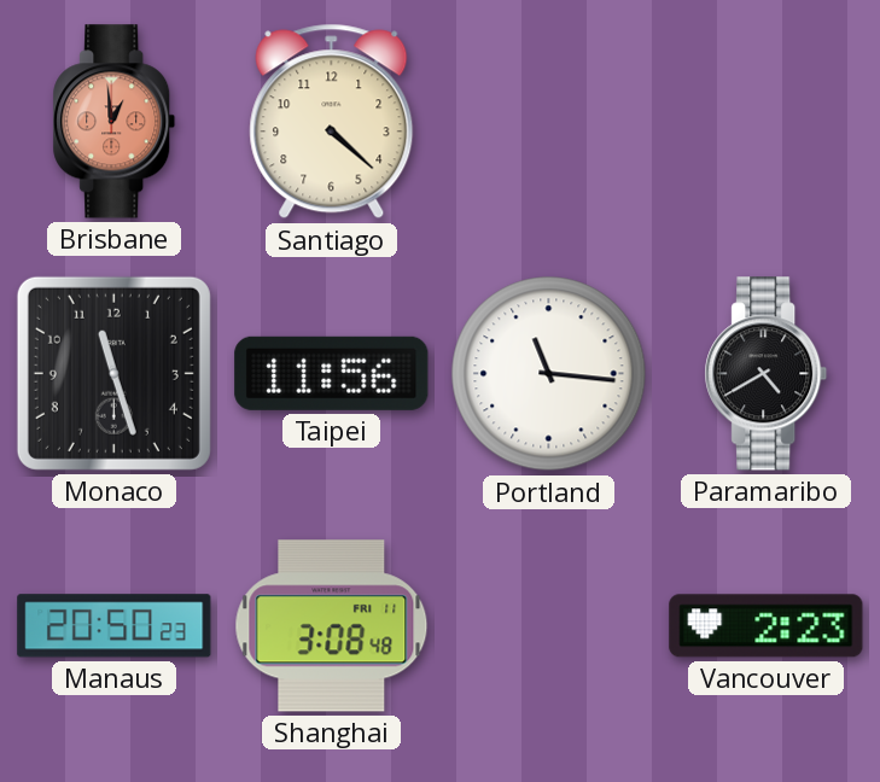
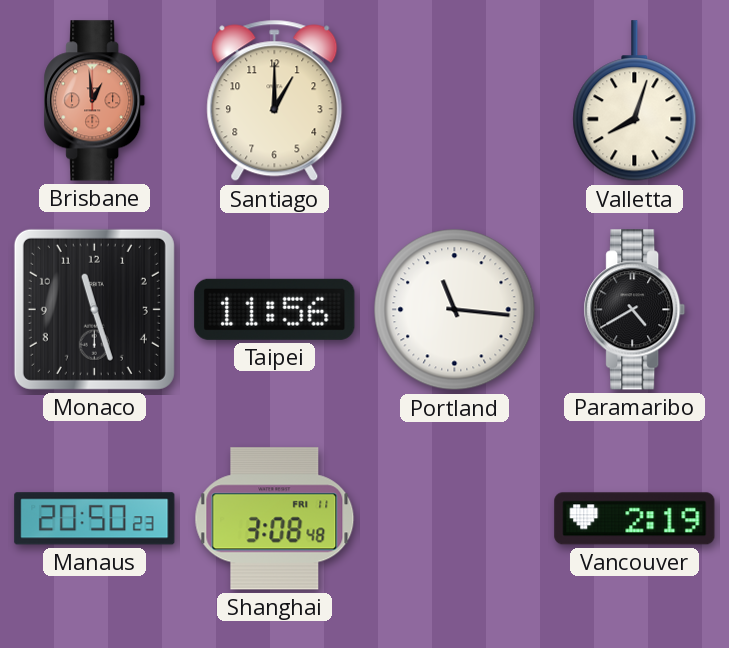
Santiago: 4:22 -> 1:00 (275, 101)
Valletta: none -> 8:03 (635, 101)
Vancouver: 2:23 -> 2:19 (635, 519)
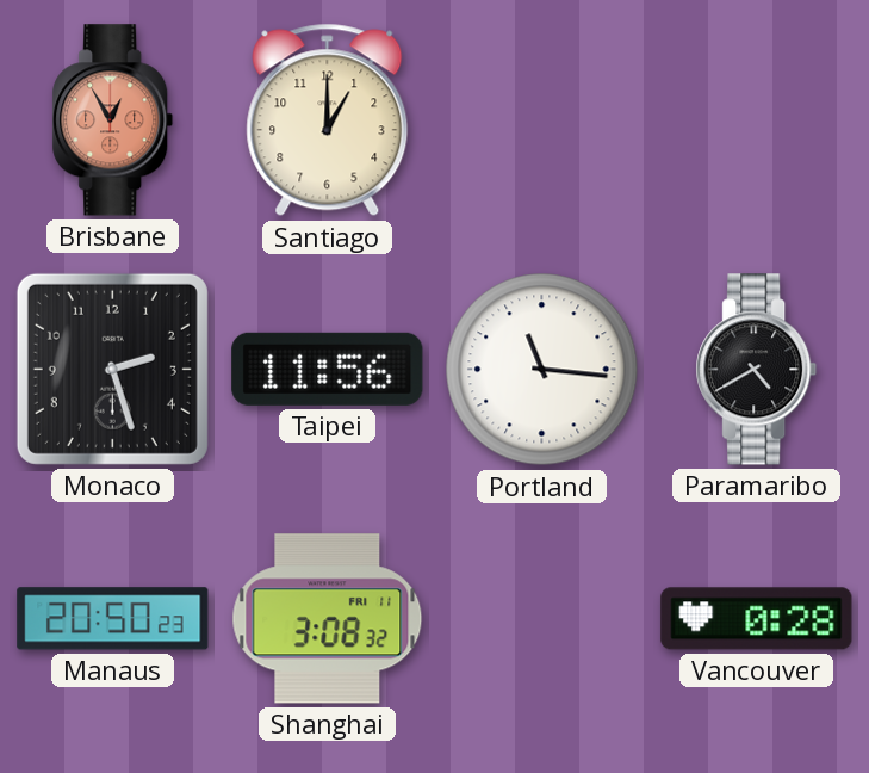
Brisbane: 12:59 -> 12:55 (113, 120)
Valletta: 8:03 -> none (635, 101)
Monaco: 11:27 -> 2:27 (112, 369)
Shanghai: 3:08:48 -> 3:08:32 (328, 619)
Vancouver: 2:19 -> 0:28 (757, 619)
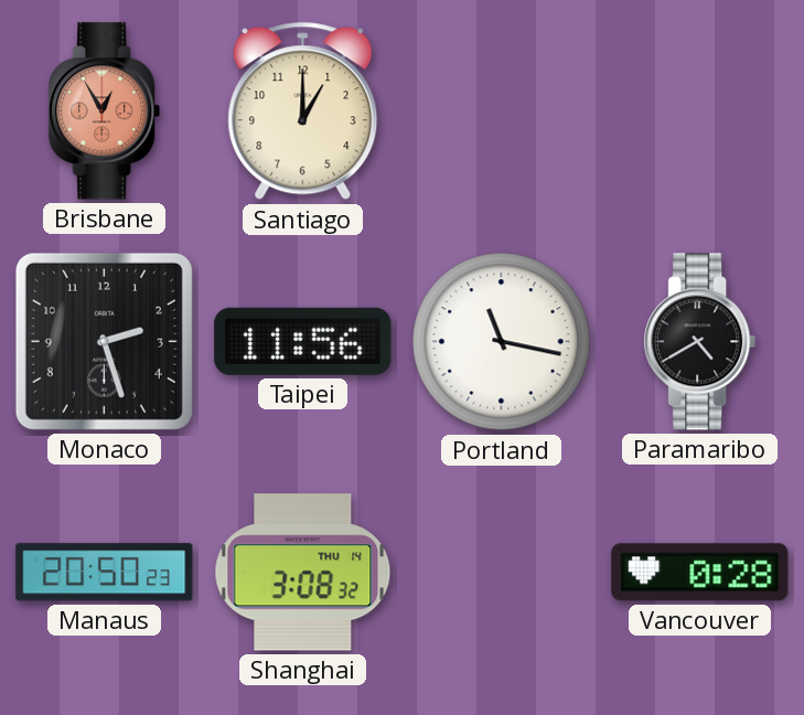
Portland: 11:16 -> 11:17 (502, 342)
Shanghai date: FRI 11 -> THU 14 (303, 573)
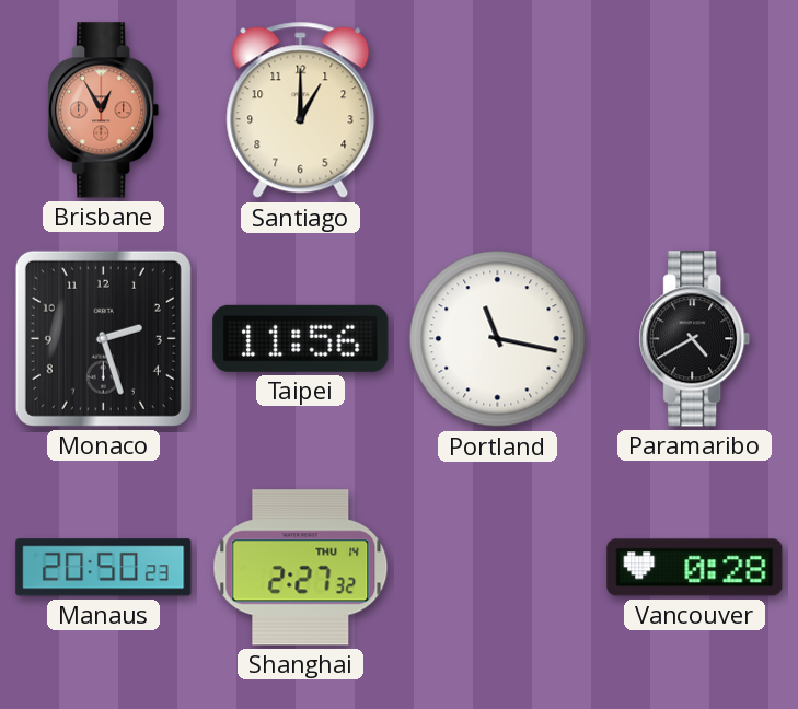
Shanghai: 3:08 -> 2:27 (301, 568)
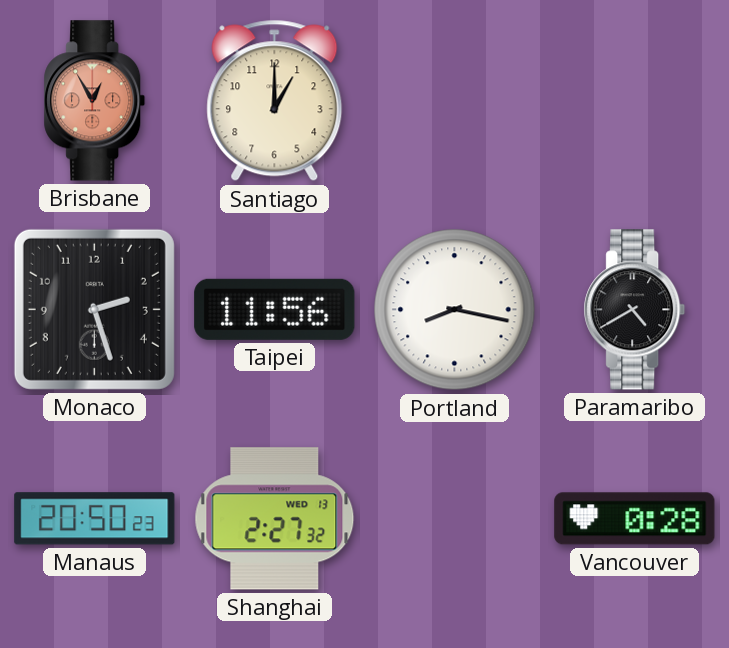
Portland: 11:17 -> 8:17 (455, 310)
Shanghai date: THU 14 -> WED 13 (275, 519)
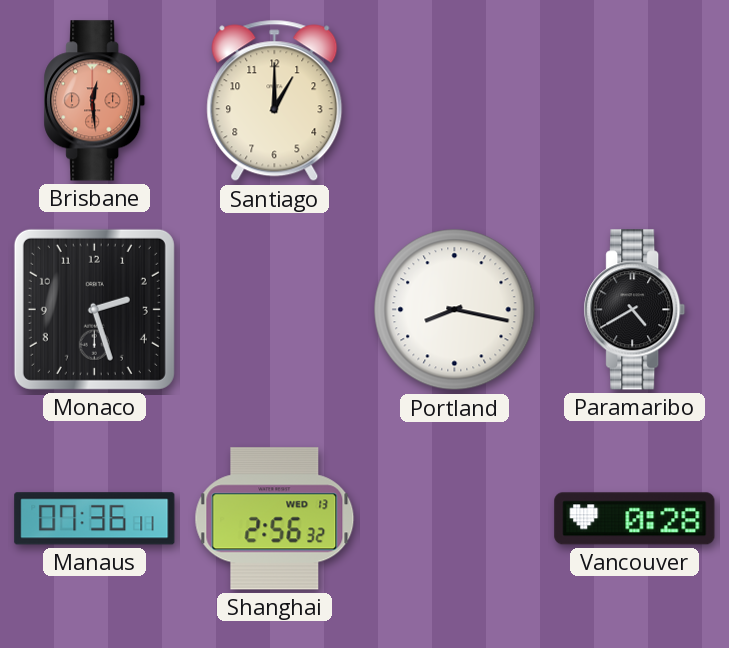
Brisbane: 12:55 -> 12:29 (95, 101)
Taipei: 11:56 -> none (275, 309)
Manaus: 20:50 -> 07:36 (95, 519)
Shanghai: 2:27 -> 2:56 (275, 519)
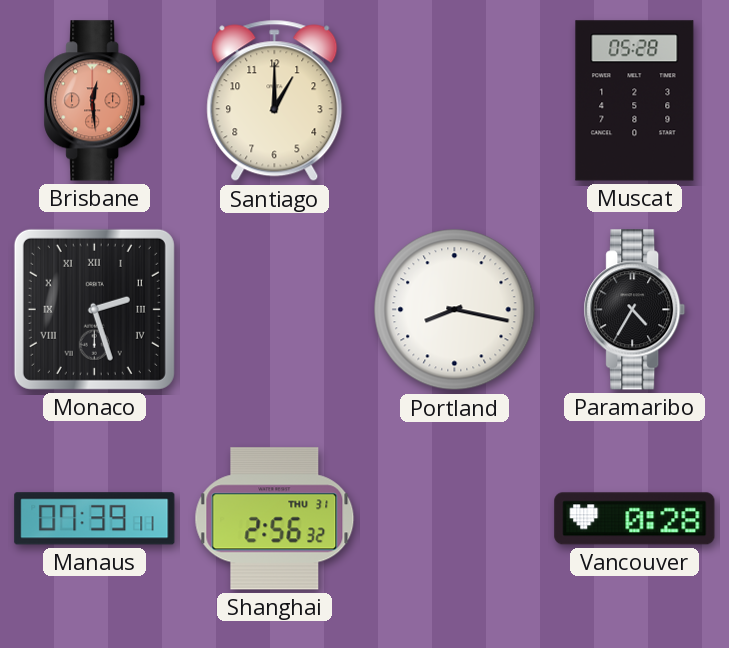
Muscat: none -> 05:28 (635, 101)
Monaco numerals: Arabic -> Roman (94, 309)
Paramaribo: 4:40 -> 4:35 (635, 310)
Manaus: 07:36 -> 07:39 (95, 519)
Shanghai date: WED 13 -> THU 31 (275, 519)
